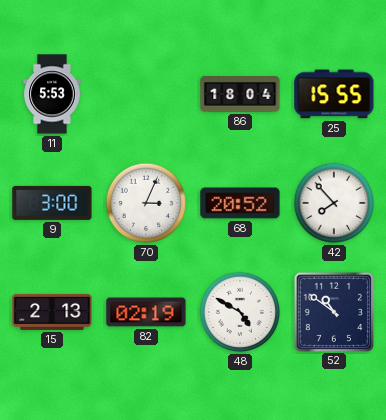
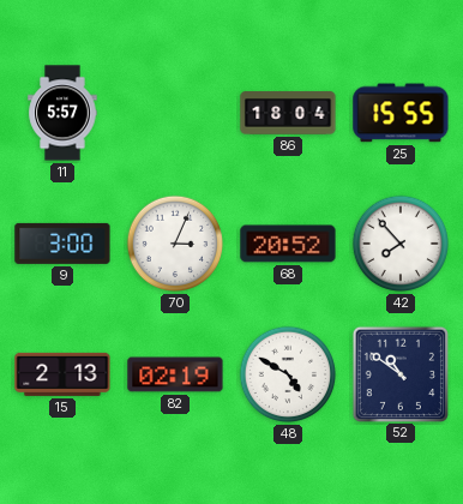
11: 5:53 -> 5:57 (62, 113)
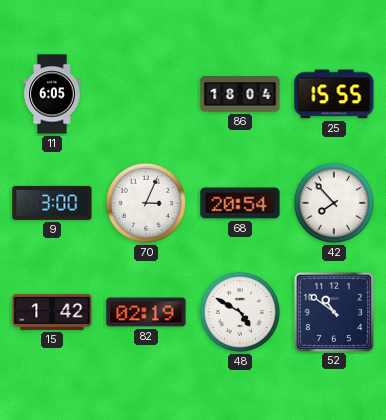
11: 5:57 -> 6:05 (52, 94)
68: 20:52 -> 20:54 (240, 203)
15: 2:13 -> 1:42 (52, 312)
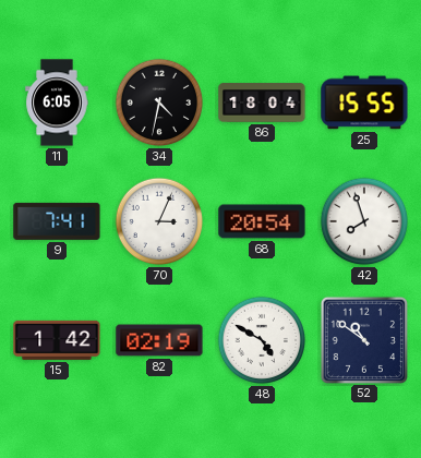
34: none -> 4:32 (159, 103)
9: 3:00 -> 7:41 (57, 221)
42: 7:53 -> 7:57 (364, 221)
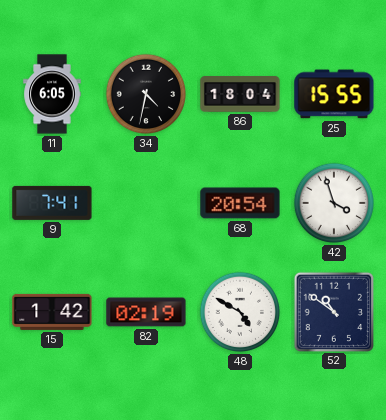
70: 3:04 -> none (159, 221)
42: 7:57 -> 3:57 (334, 203)
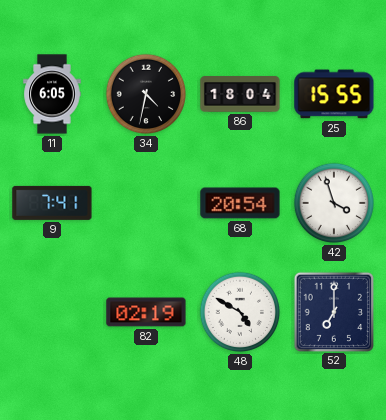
15: 1:42 -> none (52, 312)
52: 10:51 -> 7:00 (333, 311)
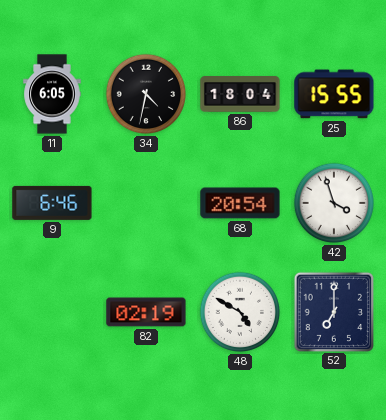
9: 7:41 -> 6:46 (52, 203)
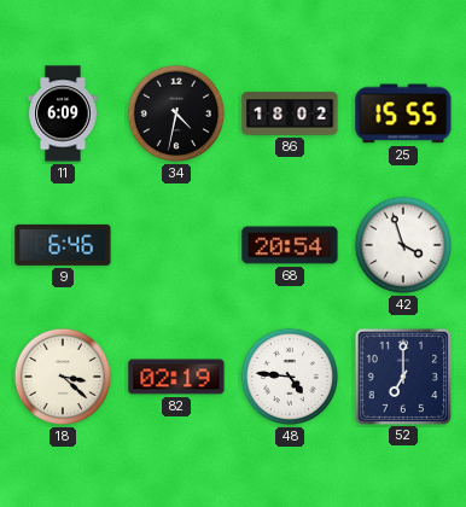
11: 6:05 -> 6:09 (63, 113)
86: 18:04 -> 18:02 (290, 113)
18: none -> 3:22 (63, 377)
48: 4:50 -> 4:46 (290, 377)
